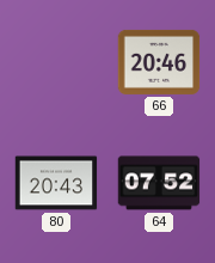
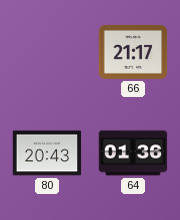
66: 20:46 -> 21:17 (133, 52)
64: 07:52 -> 01:36 (133, 153)
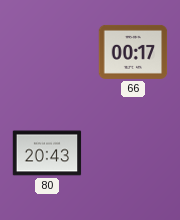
66: 21:17 -> 00:17 (133, 52)
64: 01:36 -> none (133, 153)
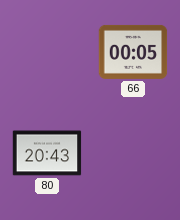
66: 00:17 -> 00:05 (133, 52)
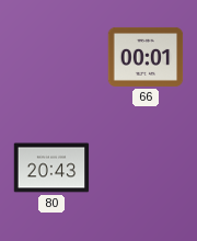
66: 00:05 -> 00:01 (146, 57)
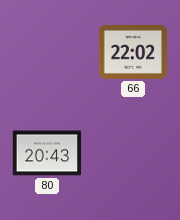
66: 00:01 -> 22:02 (133, 52)
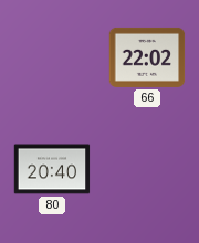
80: 20:43 -> 20:40 (52, 169)
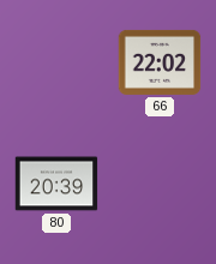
80: 20:40 -> 20:39 (56, 184)
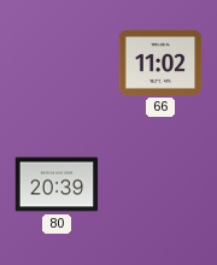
66: 22:02 -> 11:02 (160, 63)
